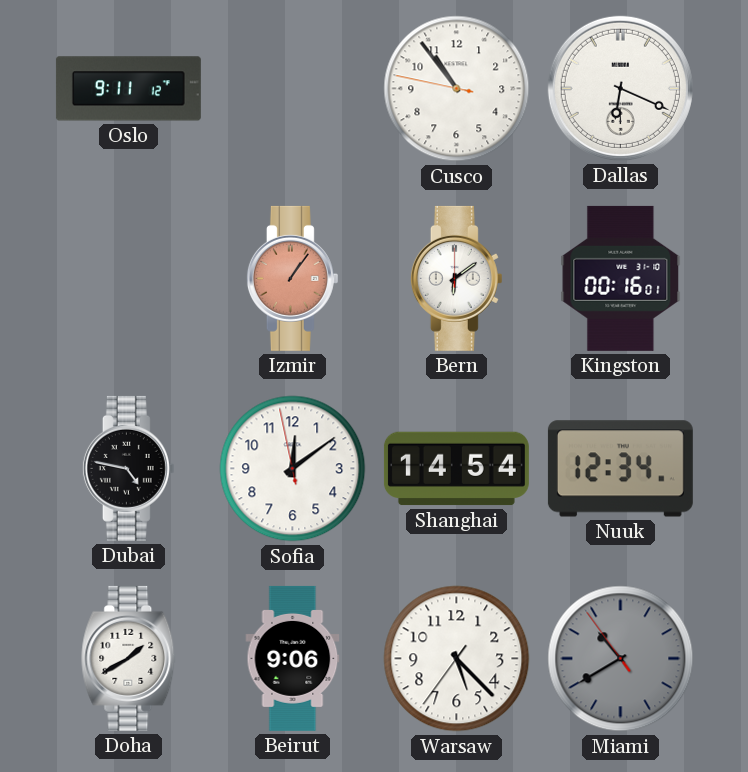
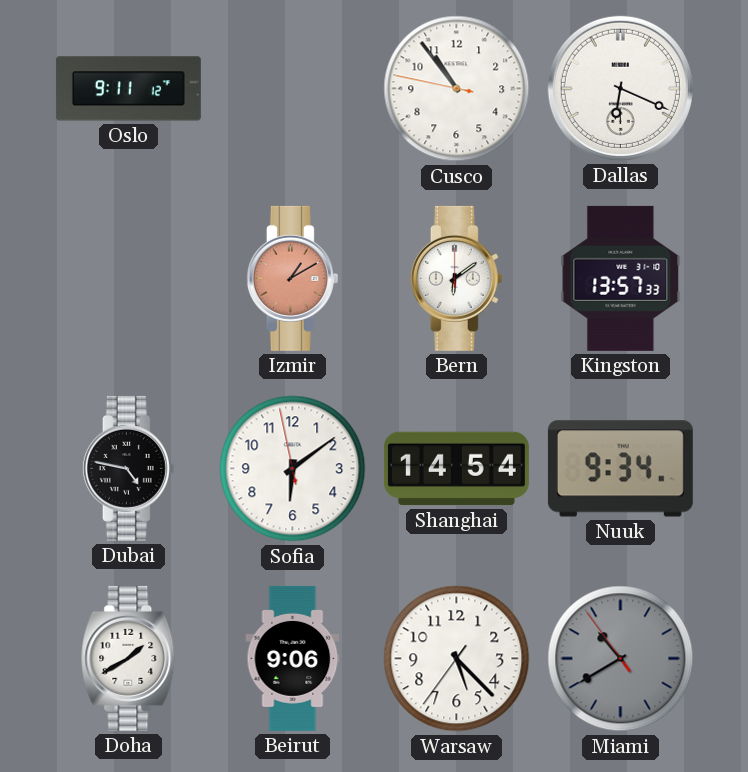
Izmir: 1:06 -> 1:10 (292, 278)
Kingston: 00:16 -> 13:57 (621, 278)
Sofia: 12:08 -> 6:08 (293, 469)
Nuuk: 12:34 -> 9:34 (620, 469)
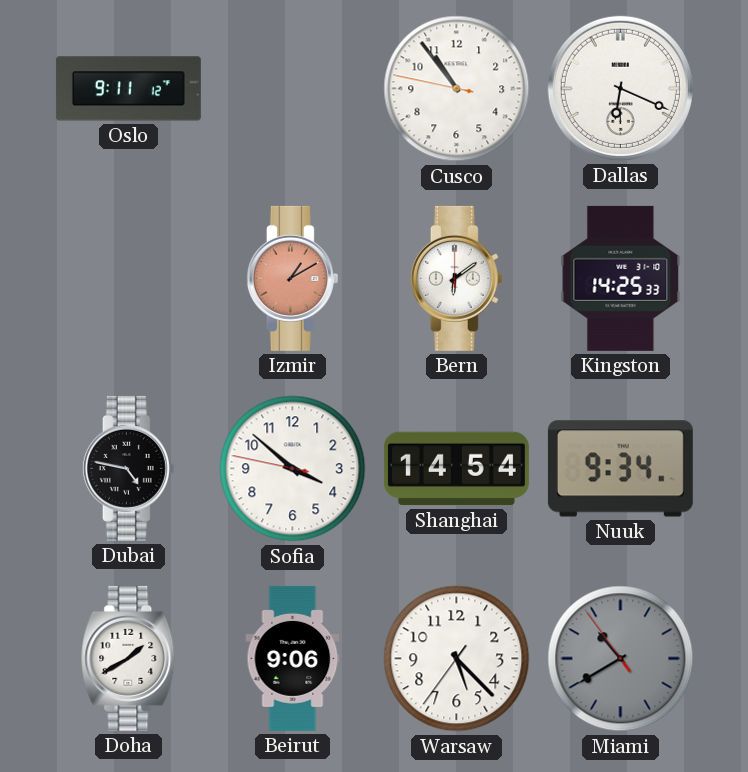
Kingston: 13:57 -> 14:25 (621, 278)
Sofia: 6:08 -> 3:51 (293, 469)
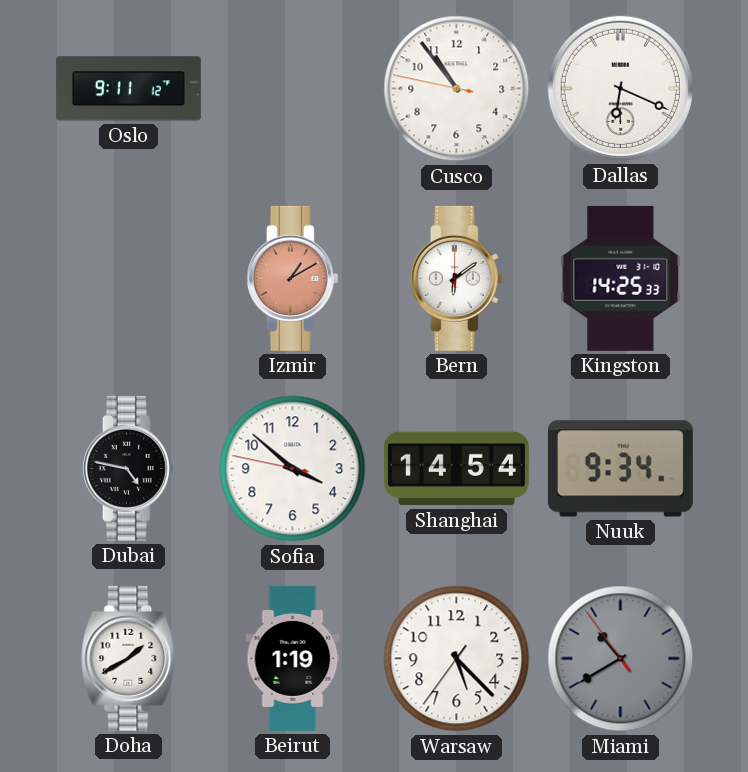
Beirut: 9:06 -> 1:19 (293, 658)
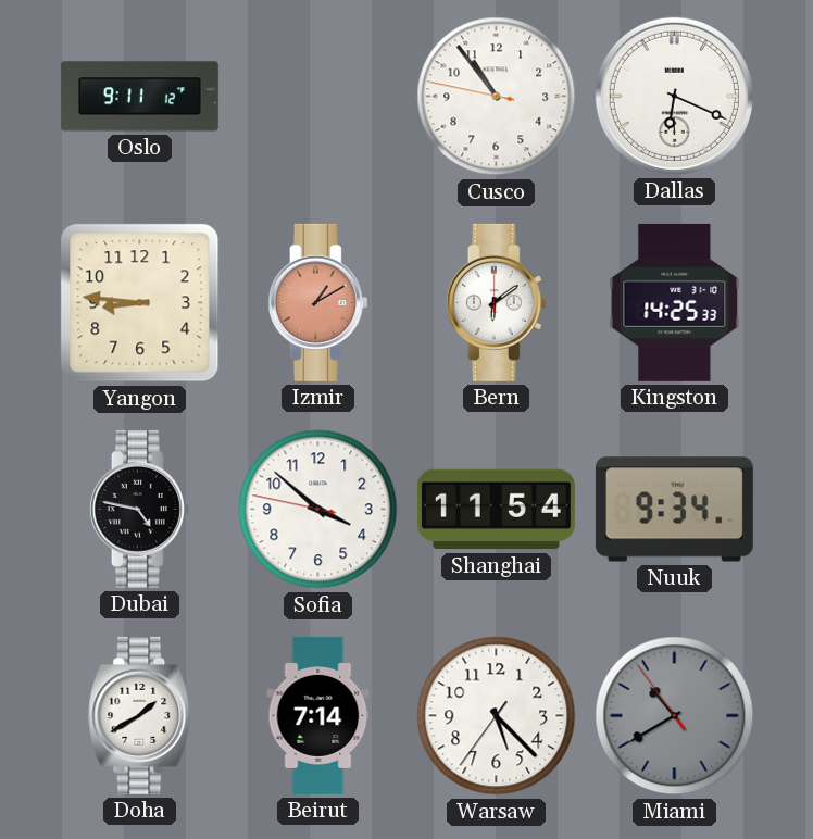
Yangon: none -> 8:46 (140, 303)
Shanghai: 14:54 -> 11:54 (496, 510)
Beirut: 1:19 -> 7:14 (318, 715)
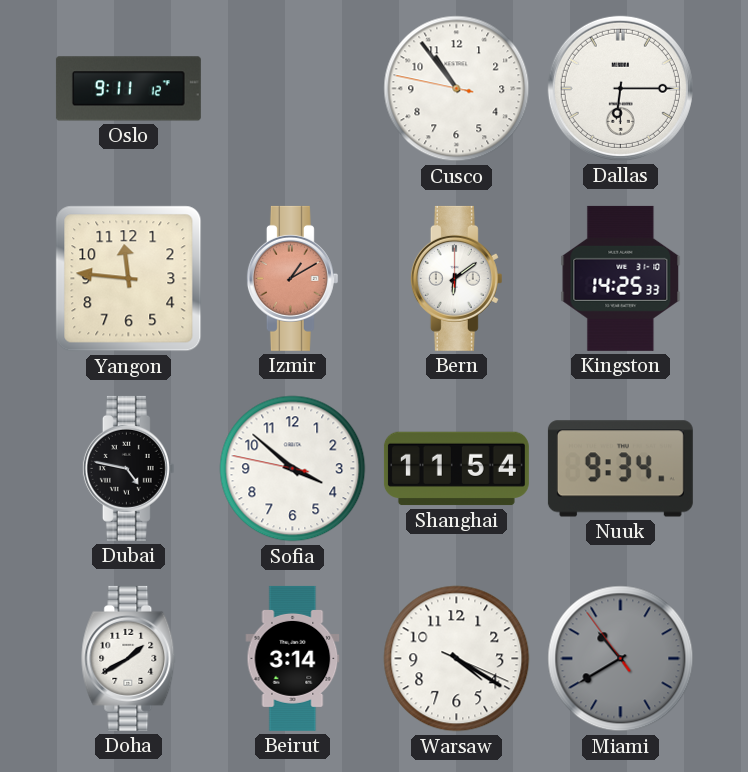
Dallas: 6:19 -> 6:15 (620, 88)
Yangon: 8:46 -> 11:46 (129, 279)
Beirut: 7:14 -> 3:14 (293, 658)
Warsaw: 5:22 -> 4:20 (457, 659)
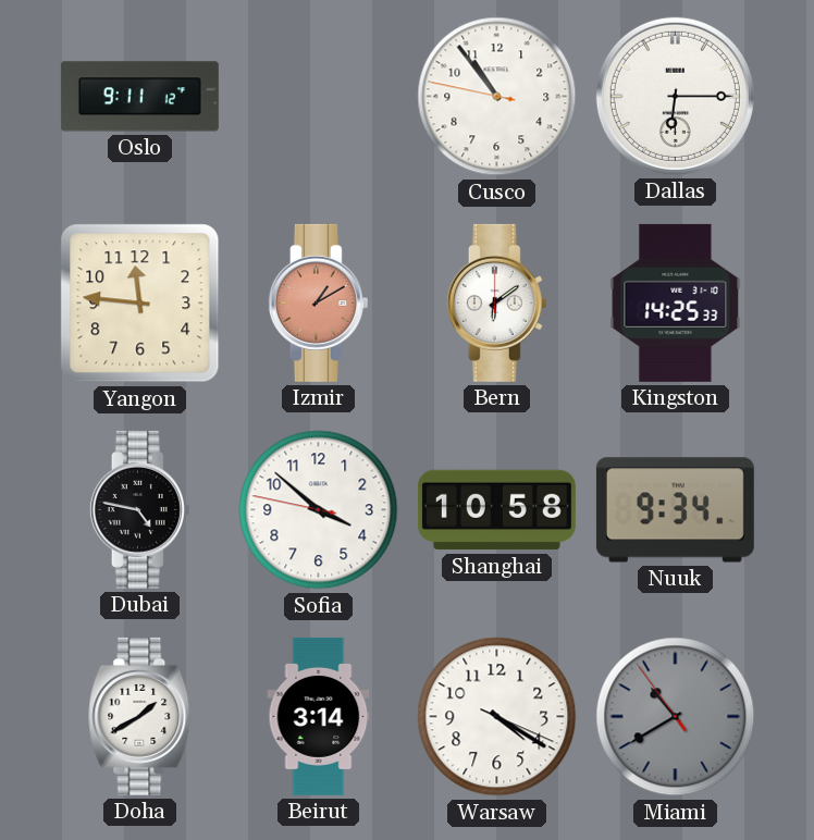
Shanghai: 11:54 -> 10:58 (496, 510)
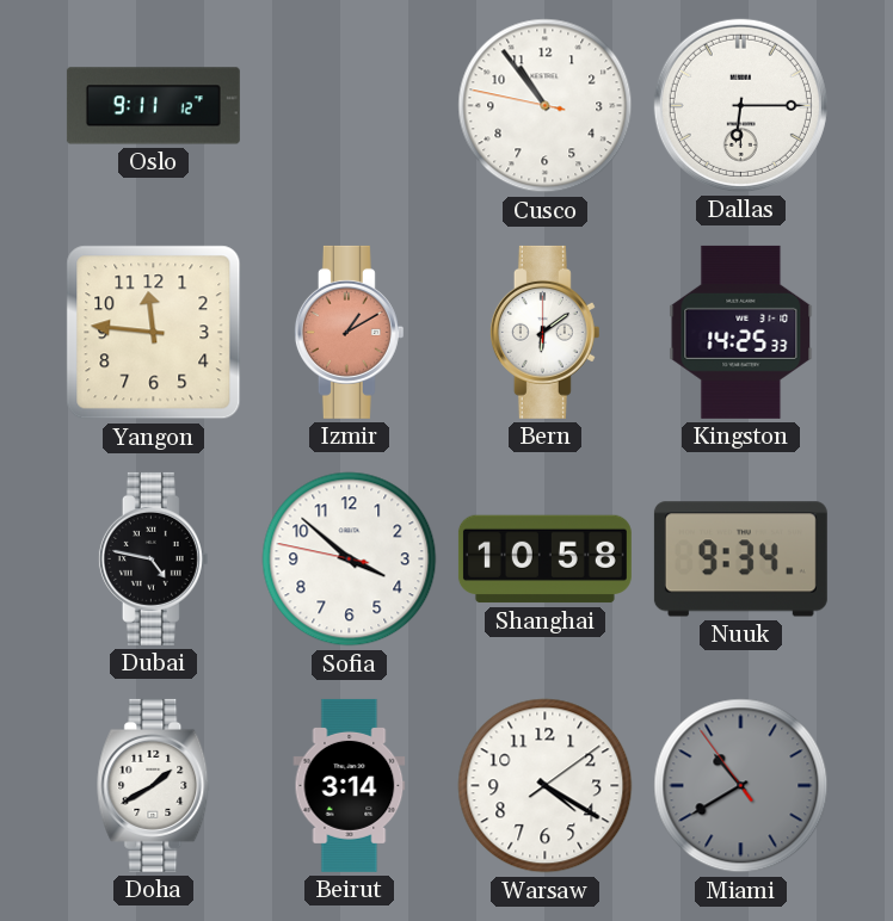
Warsaw: 4:20:19 -> 4:20:09 (546, 786)
